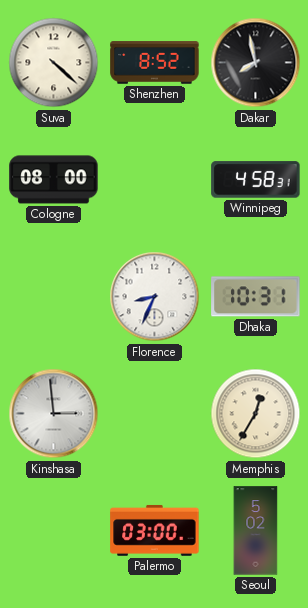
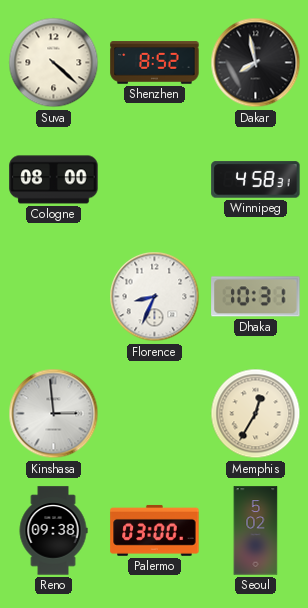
Reno: none -> 09:38 (53, 531)
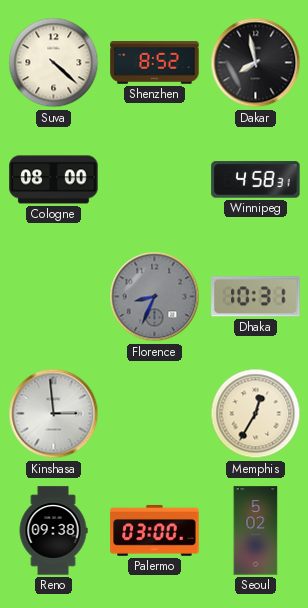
Florence dial: white -> grey (155, 297)
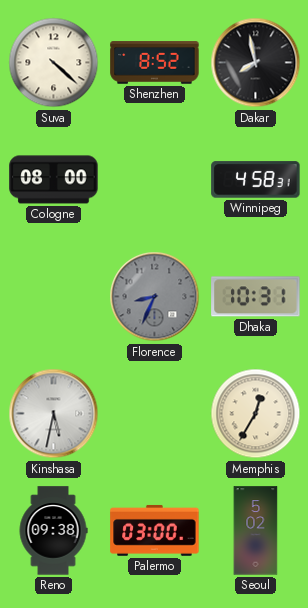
Kinshasa: 2:59 -> 5:32 (54, 414)
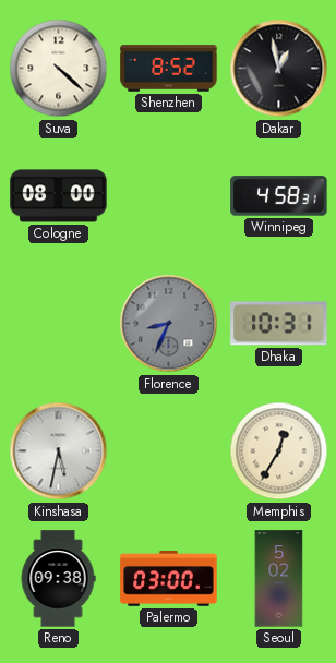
Dakar: 7:58 -> 12:58 (279, 69)
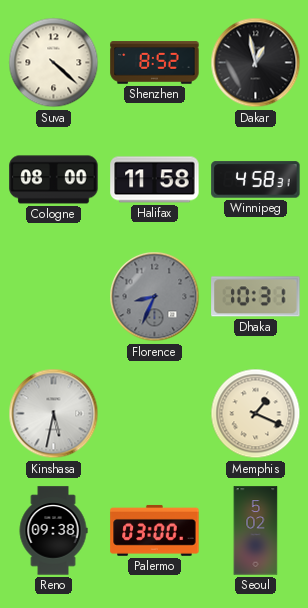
Halifax: none -> 11:58 (155, 180)
Memphis: 12:35 -> 1:19 (256, 414)
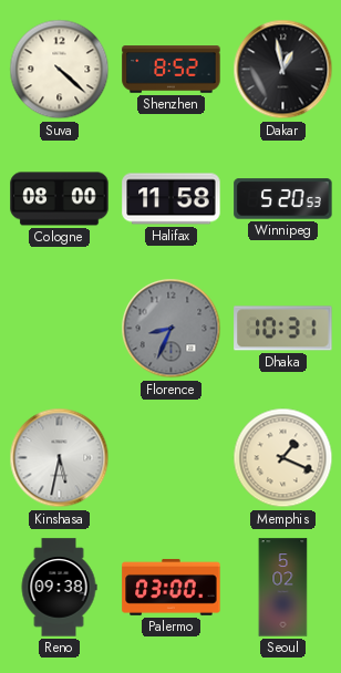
Winnipeg: 4:58 -> 5:20 (283, 199)
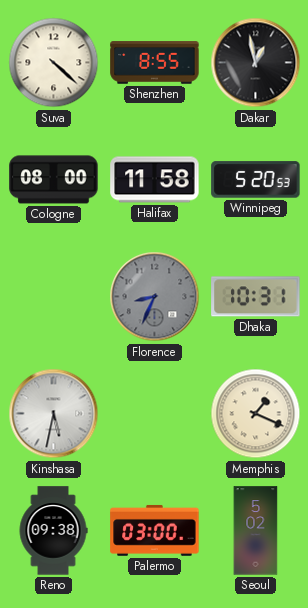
Shenzhen: 8:52 -> 8:55 (155, 63)
